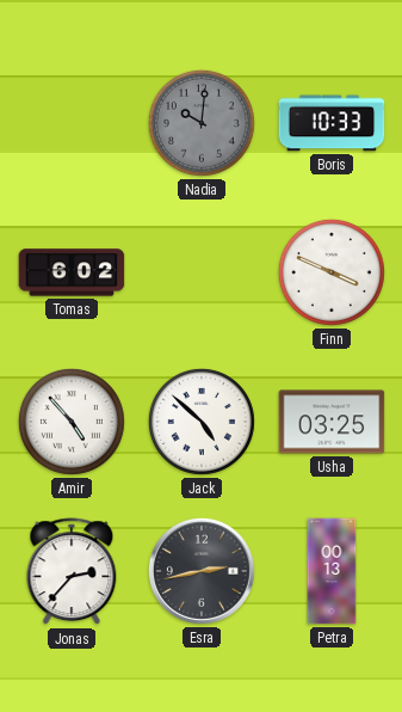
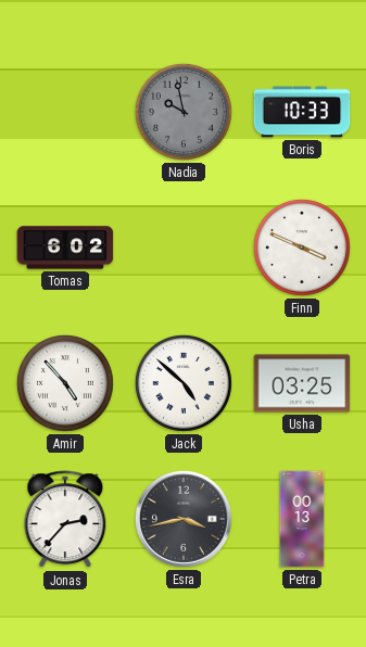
Nadia: 10:01 -> 9:58 (184, 112)
Esra: 2:43 -> 3:43 (184, 519)
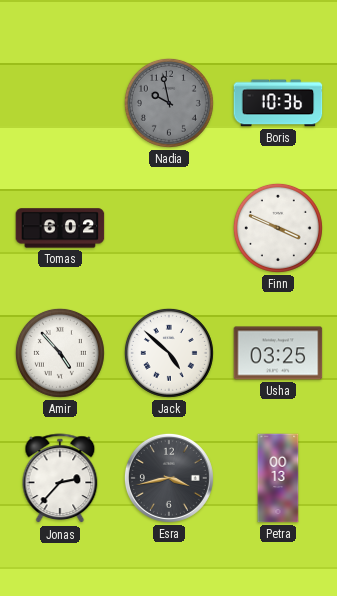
Boris: 10:33 -> 10:36 (278, 103)
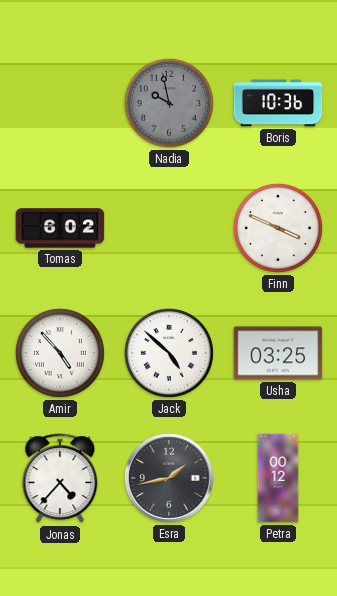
Jonas: 2:37 -> 4:37 (60, 479)
Esra: 3:43 -> 1:43 (169, 478)
Petra: 00:13 -> 00:12 (278, 478)
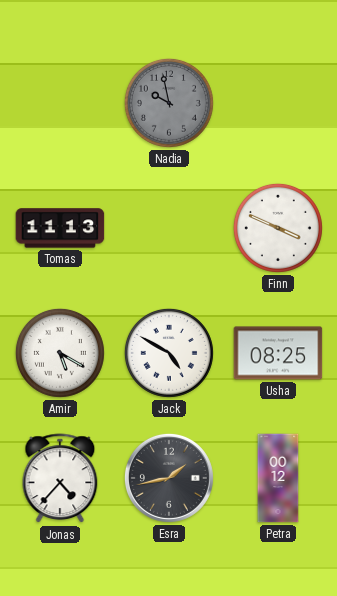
Boris: 10:36 -> none (278, 103)
Tomas: 6:02 -> 11:13 (60, 228)
Amir: 4:53 -> 5:20 (60, 353)
Jack: 4:52 -> 4:50 (169, 353)
Usha: 03:25 -> 08:25 (278, 353)
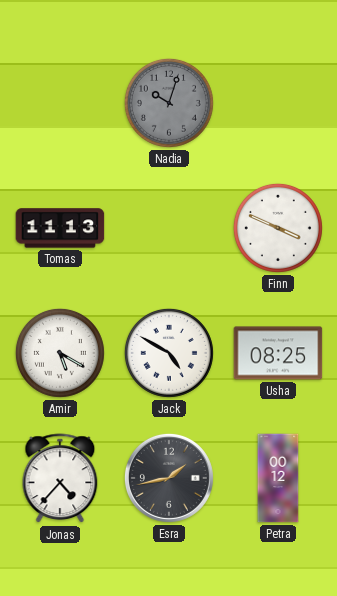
Nadia: 9:58 -> 10:03 (169, 103)
